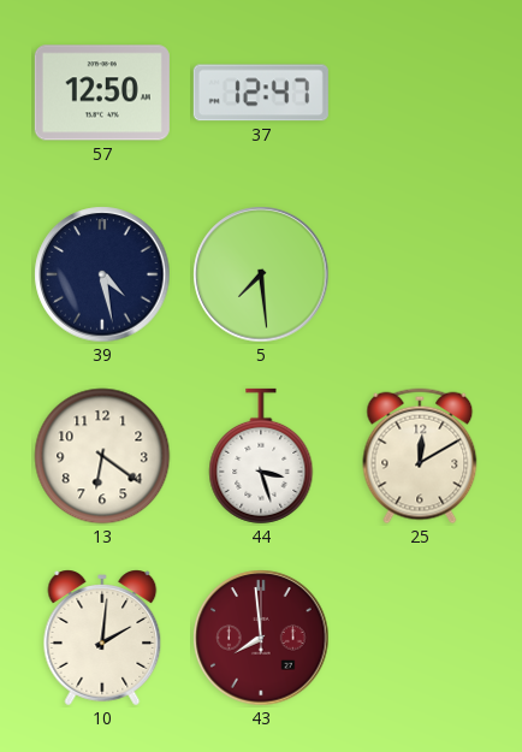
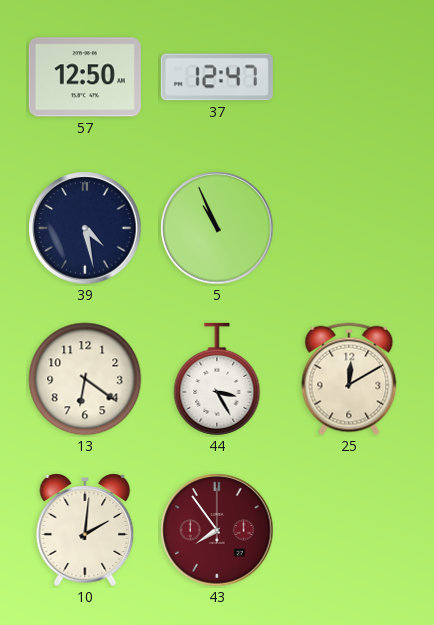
5: 7:29 -> 10:56 (217, 228)
44: 3:27 -> 3:25 (217, 379)
43: 7:59 -> 7:54 (217, 530)
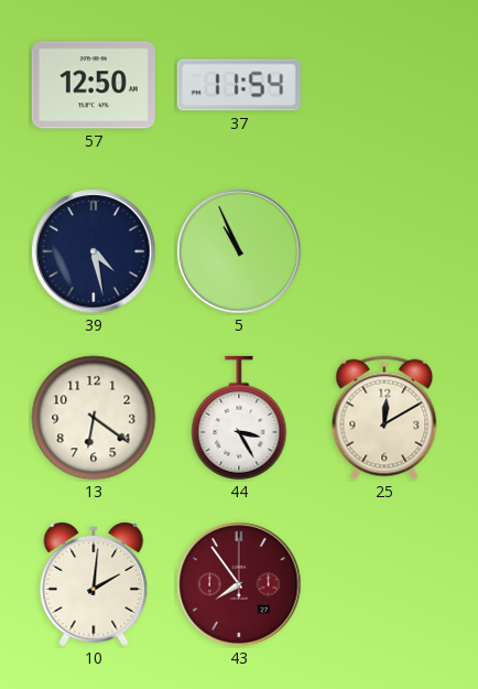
37: 12:47 -> 11:54 (239, 85)
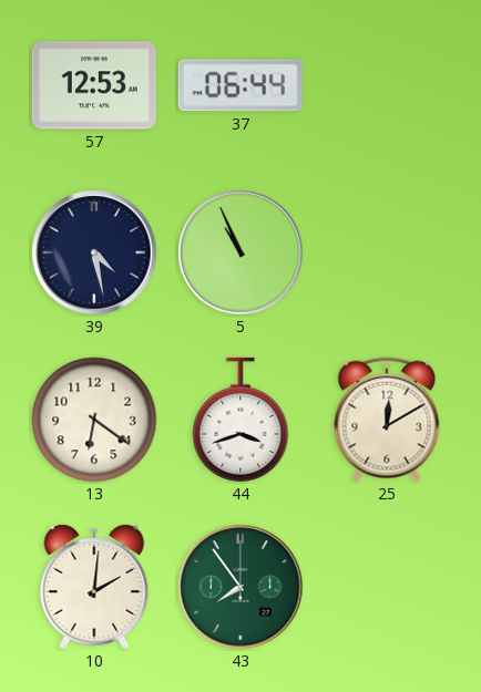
57: 12:50 -> 12:53 (94, 85)
37: 11:54 -> 06:44 (240, 85)
44: 3:25 -> 3:42 (240, 420)
43 dial: burgundy -> green (240, 587)
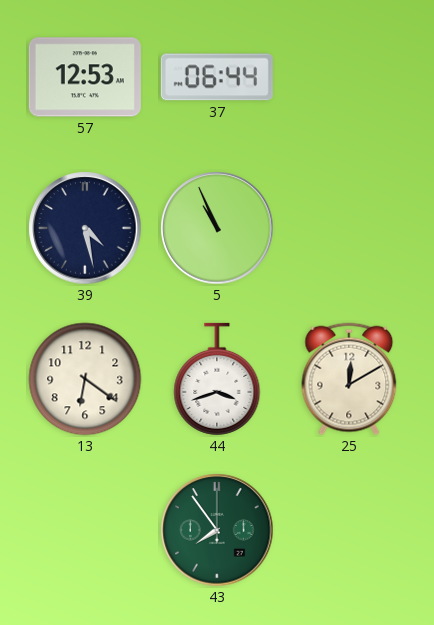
10: 2:01 -> none (94, 587)
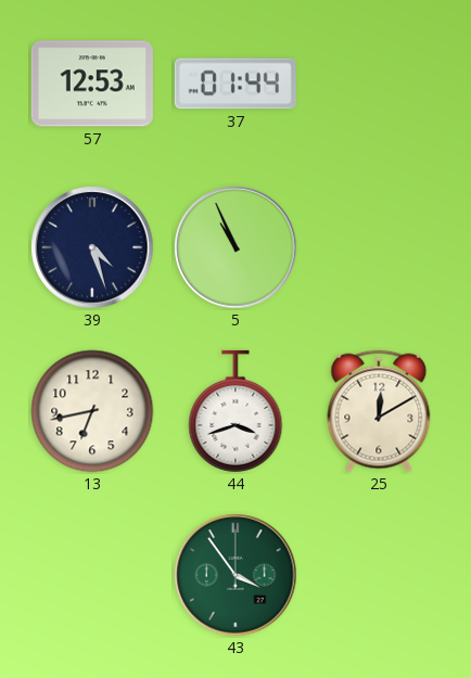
37: 06:44 -> 01:44 (235, 84)
39: 4:28 -> 4:27 (92, 247)
13: 6:21 -> 6:43 (92, 411)
43: 7:54 -> 3:54 (235, 575)
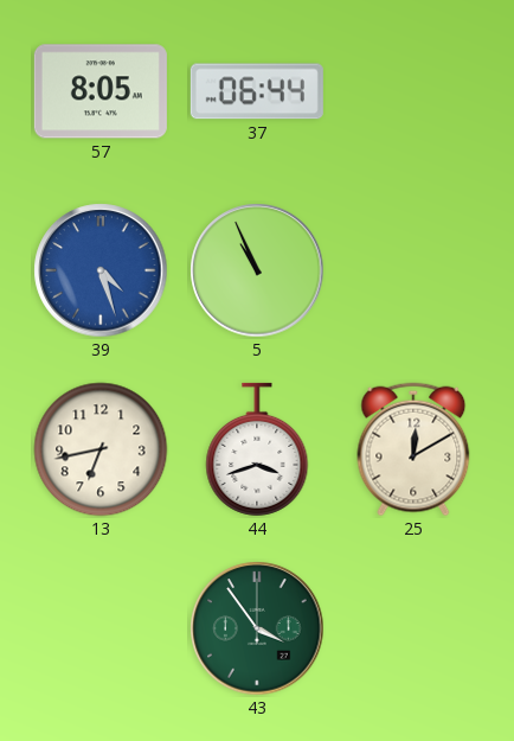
57: 12:53 -> 8:05 (101, 91)
37: 01:44 -> 06:44 (257, 91)
39 dial: navy -> blue (101, 270)
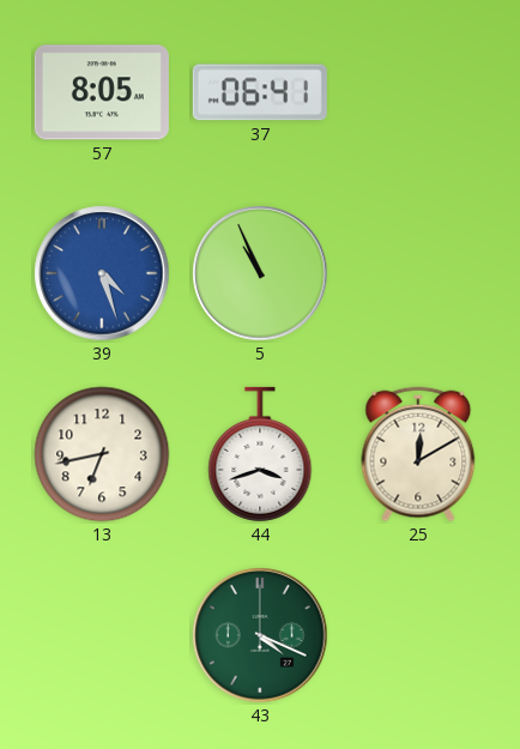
37: 06:44 -> 06:41 (260, 92)
43: 3:54 -> 4:19 (260, 635)
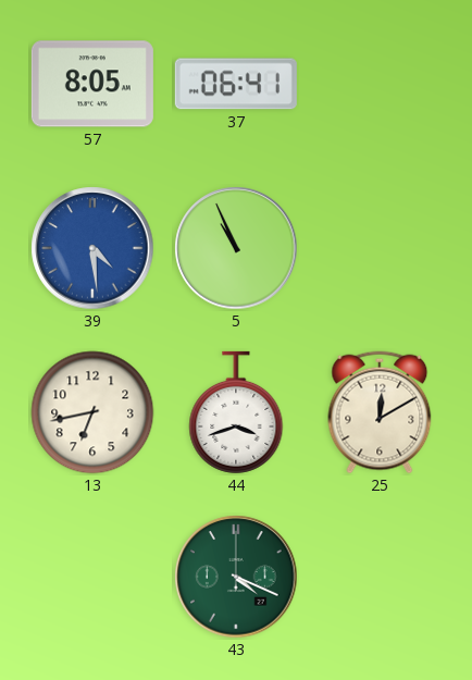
39: 4:27 -> 4:29 (92, 248)
